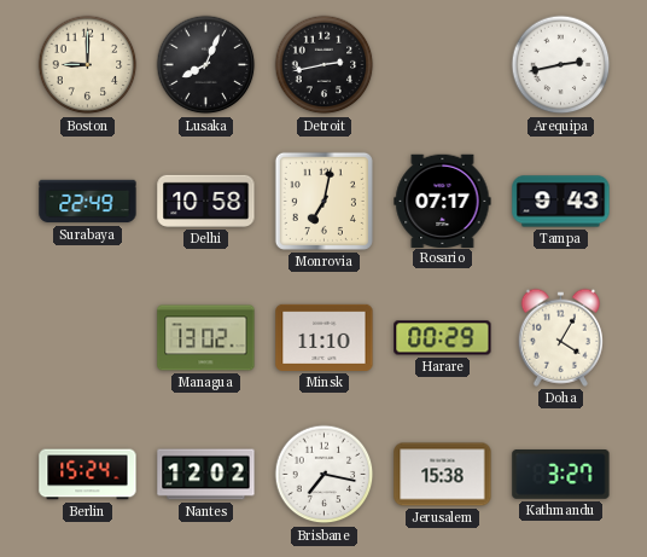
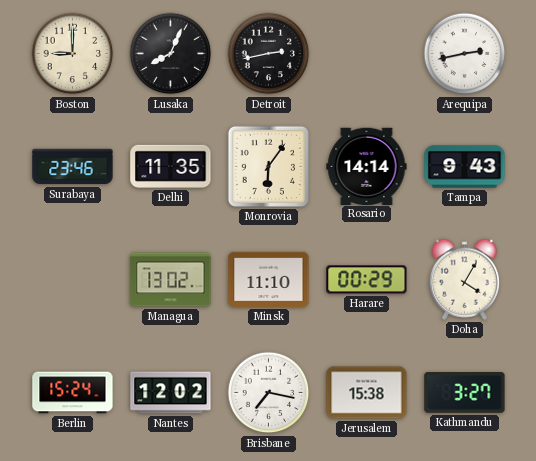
Surabaya: 22:49 -> 23:46 (73, 167)
Delhi: 10:58 -> 11:35 (171, 166)
Monrovia: 7:02 -> 6:06 (268, 166)
Rosario: 07:17 -> 14:14 (367, 166)
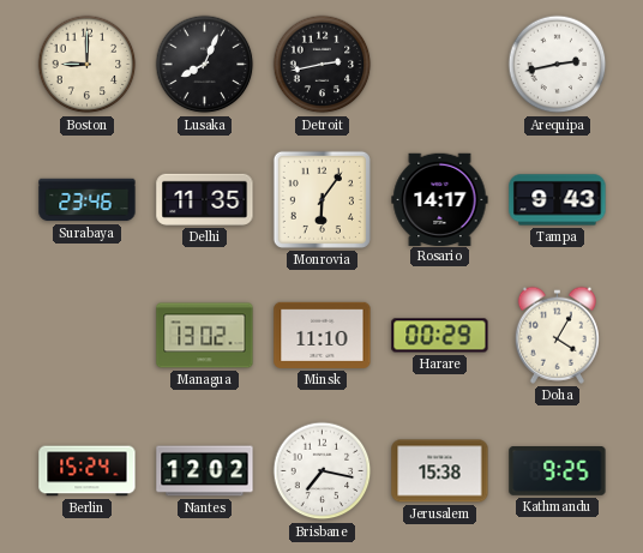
Rosario: 14:14 -> 14:17 (440, 199)
Kathmandu: 3:27 -> 9:25 (558, 471)
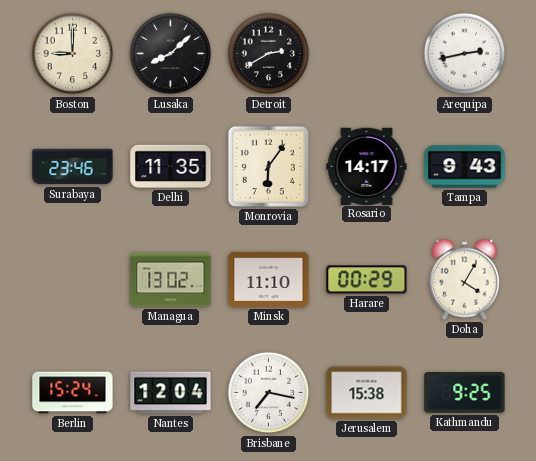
Lusaka: 8:04 -> 8:08 (171, 54)
Detroit: 2:43 -> 2:40 (269, 54)
Nantes: 12:02 -> 12:04 (171, 393)
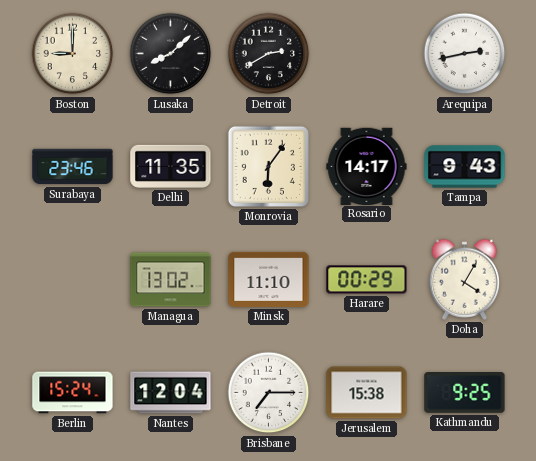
Brisbane: 7:17 -> 7:15 (269, 393)
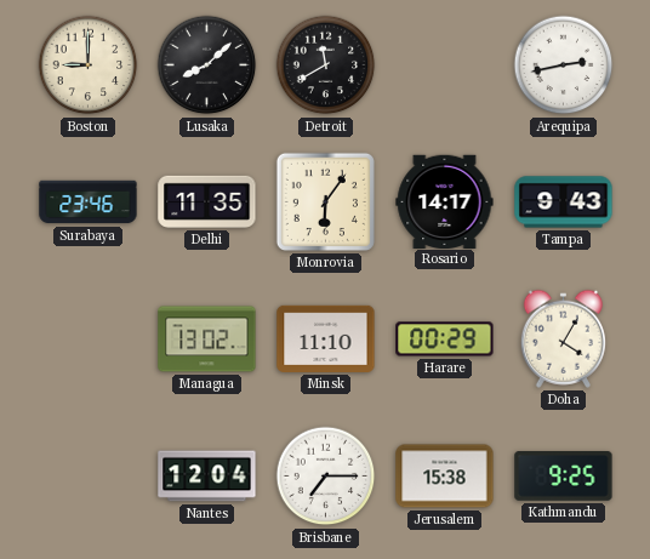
Detroit: 2:40 -> 11:40 (326, 65)
Berlin: 15:24 -> none (73, 393)
